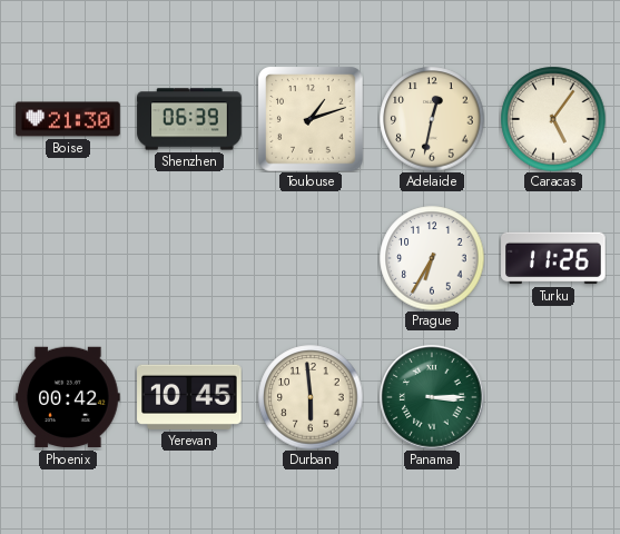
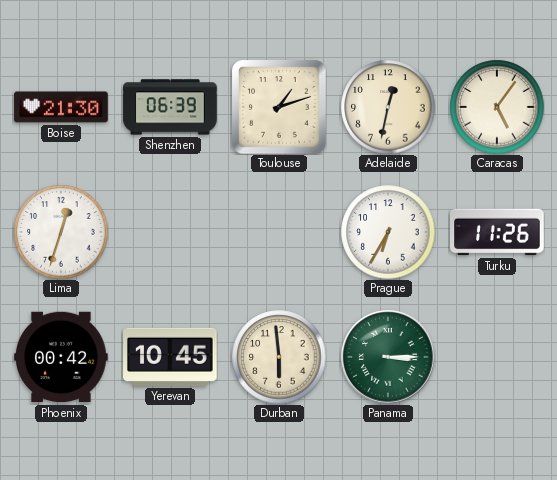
Lima: none -> 12:33 (61, 232)
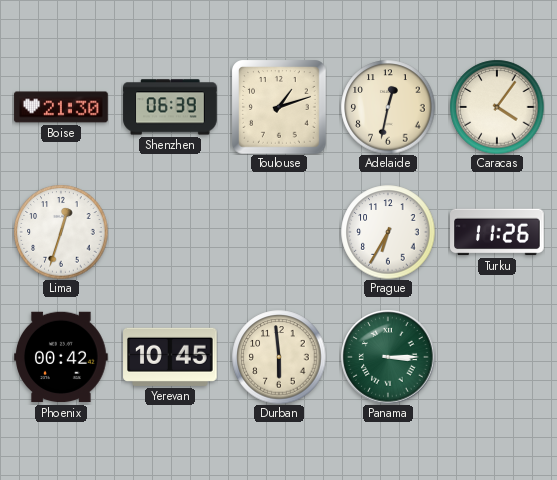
Caracas: 5:06 -> 4:06 (497, 107)
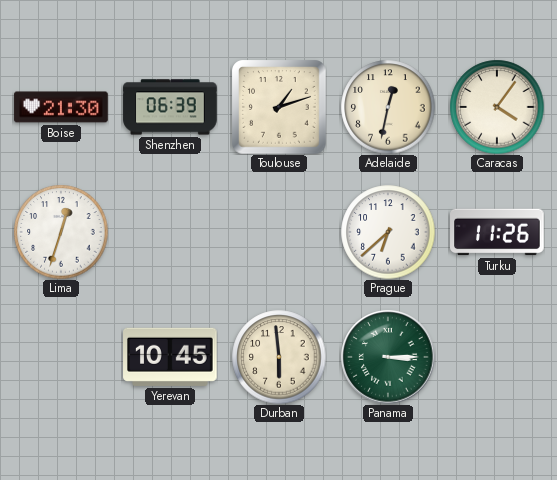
Prague: 6:35 -> 6:38 (388, 232)
Phoenix: 00:42 -> none (61, 357)
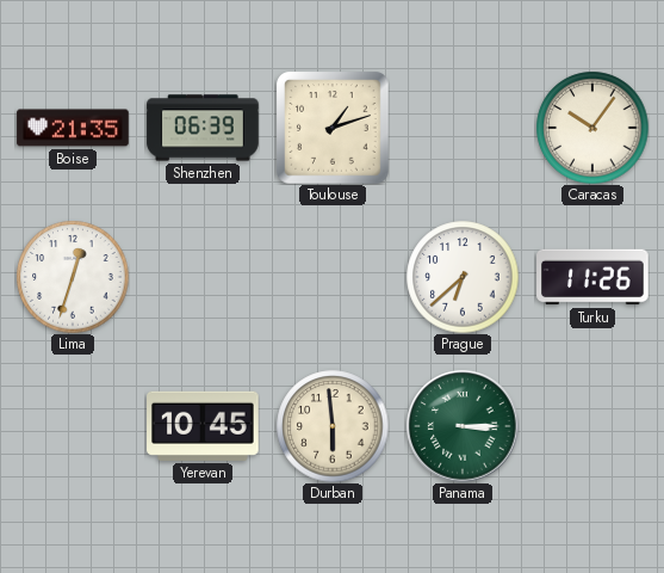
Boise: 21:30 -> 21:35 (73, 128)
Adelaide: 12:32 -> none (388, 107)
Caracas: 4:06 -> 10:06 (592, 128)
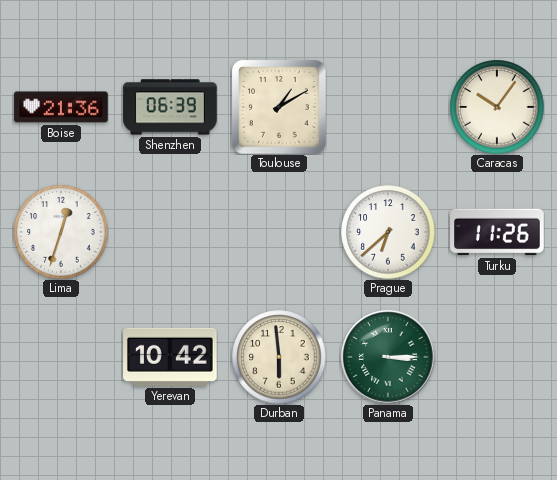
Boise: 21:35 -> 21:36 (61, 107)
Toulouse: 1:12 -> 1:10 (280, 108)
Yerevan: 10:45 -> 10:42 (170, 357)
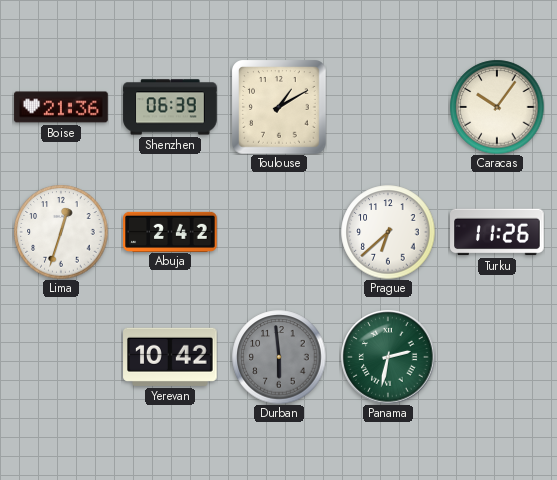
Abuja: none -> 2:42 (170, 231)
Durban dial: cream -> grey (279, 357)
Panama: 3:15 -> 2:32 (388, 357)
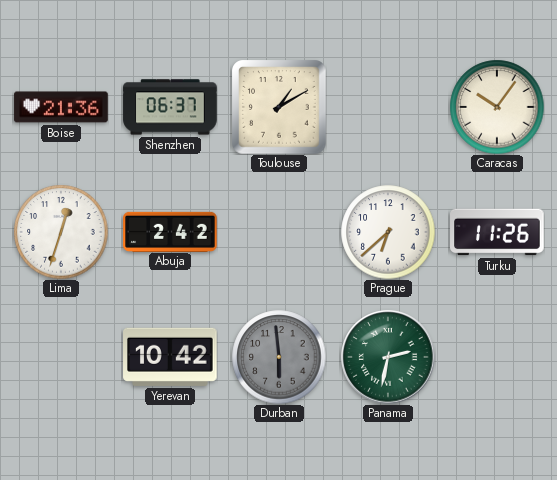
Shenzhen: 06:39 -> 06:37 (170, 107)
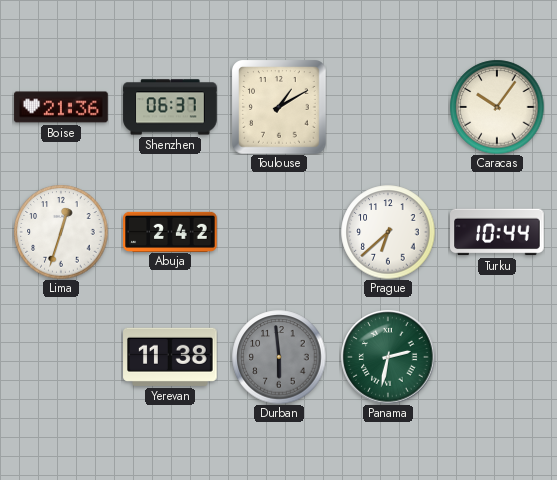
Turku: 11:26 -> 10:44 (497, 232)
Yerevan: 10:42 -> 11:38 (170, 357)
